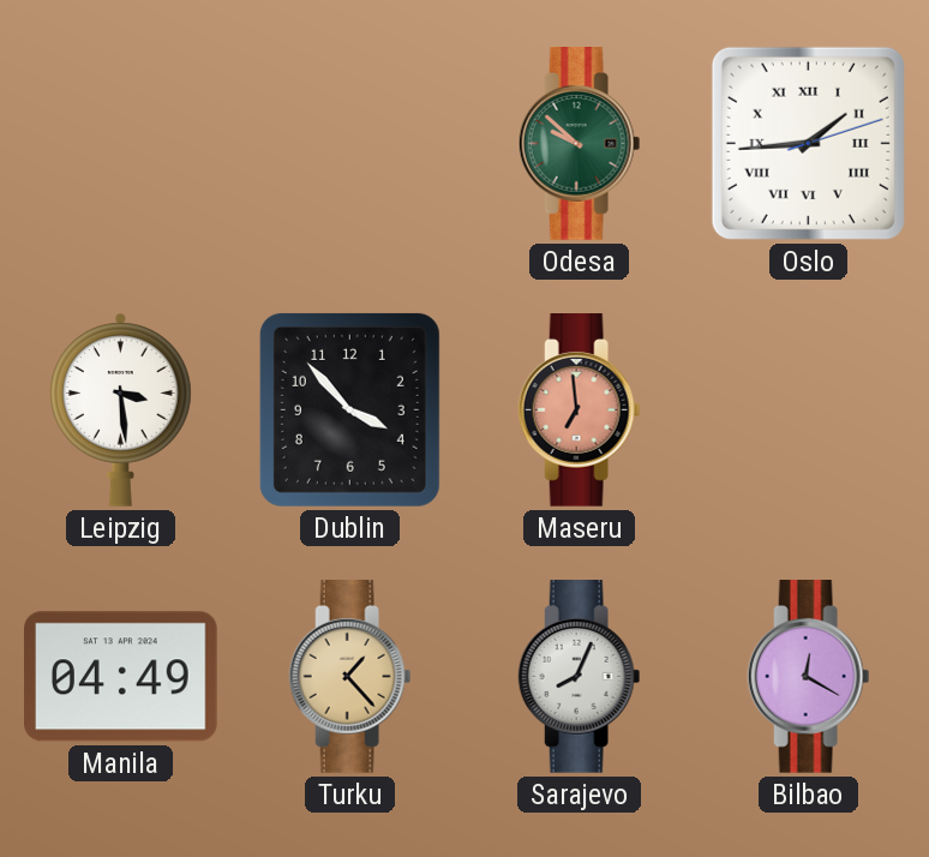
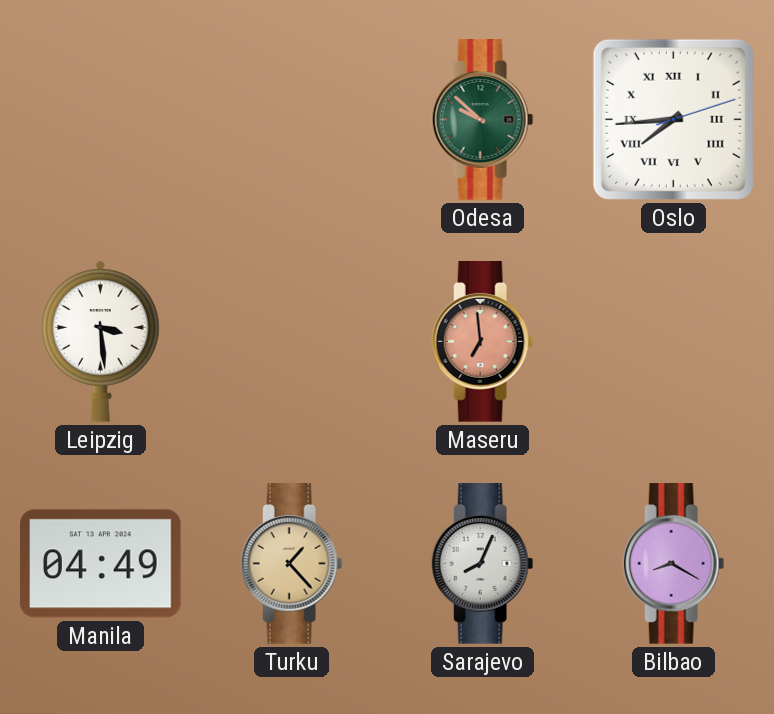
Oslo: 1:44 -> 7:44 (673, 119)
Dublin: 3:53 -> none (349, 409)
Bilbao: 12:20 -> 8:20 (674, 564)
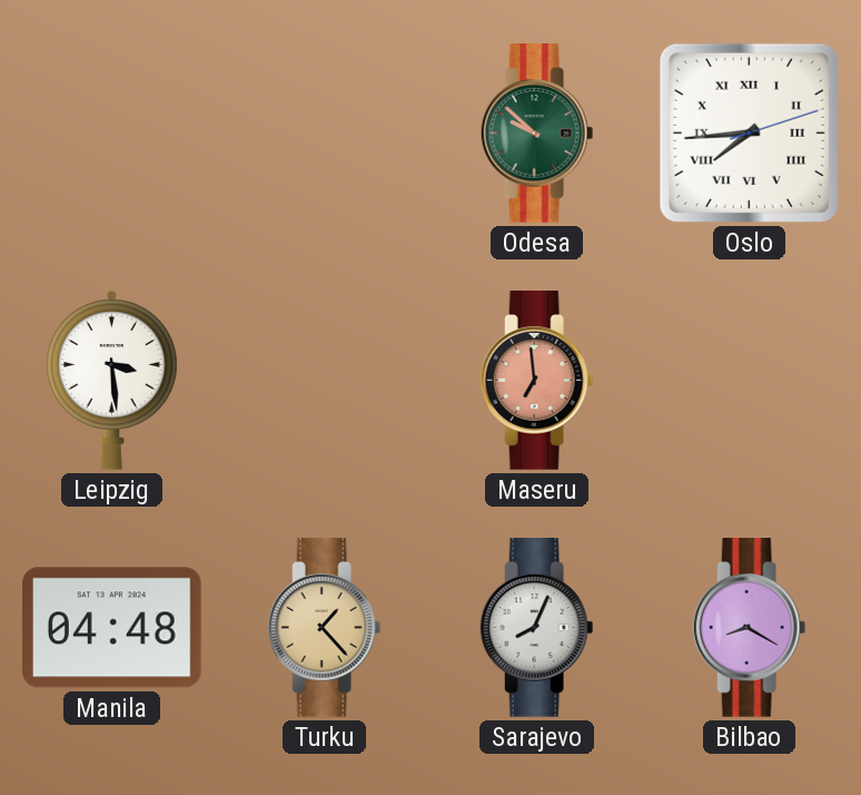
Manila: 04:49 -> 04:48 (112, 628)
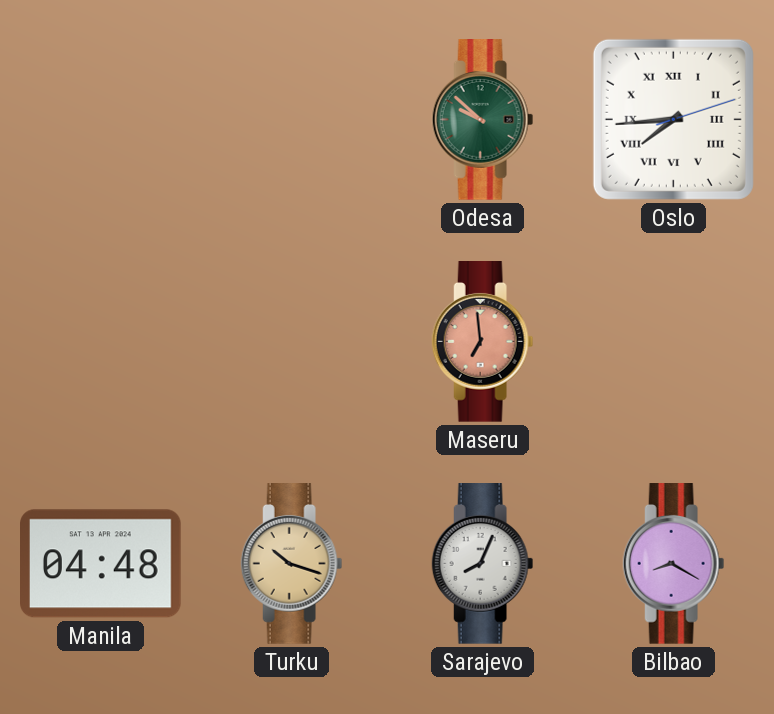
Leipzig: 3:29 -> none (112, 380)
Turku: 1:23 -> 10:18 (292, 564)
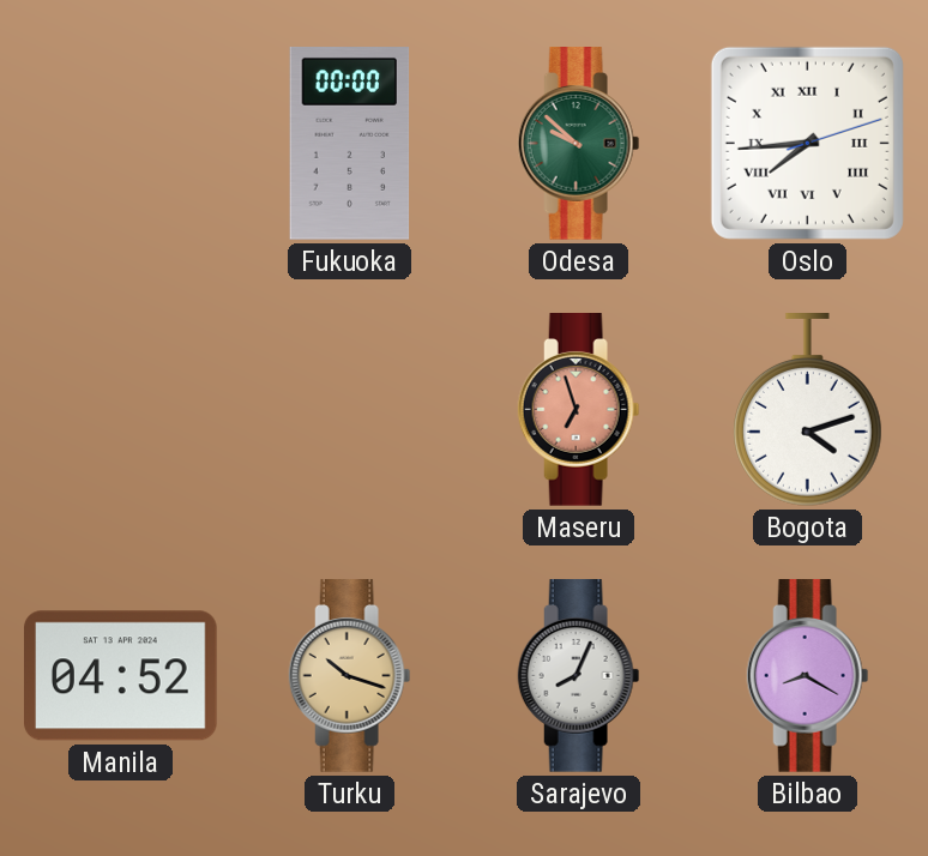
Fukuoka: none -> 00:00 (350, 144)
Maseru: 6:59 -> 6:57 (579, 410)
Bogota: none -> 4:12 (807, 410)
Manila: 04:48 -> 04:52 (121, 676)
